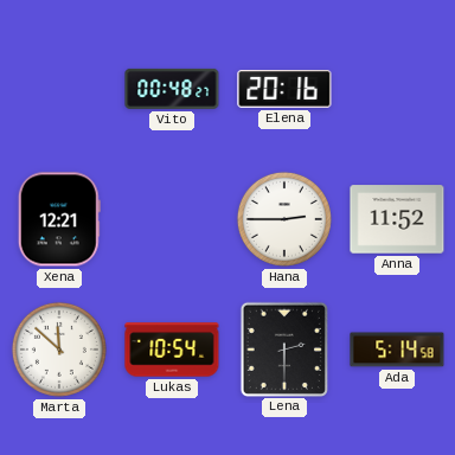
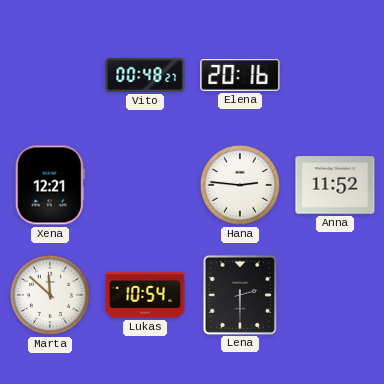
Hana: 2:45 -> 2:46 (240, 185)
Ada: 5:14 -> none (397, 350)
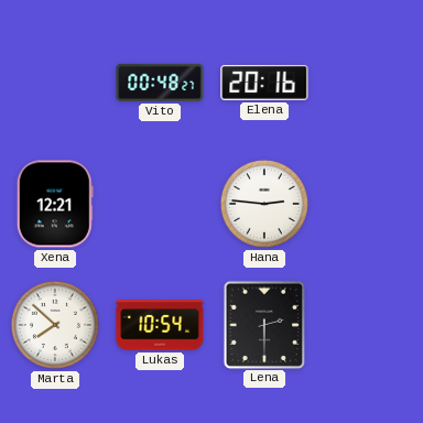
Anna: 11:52 -> none (335, 185)
Marta: 11:52 -> 7:52 (55, 325)
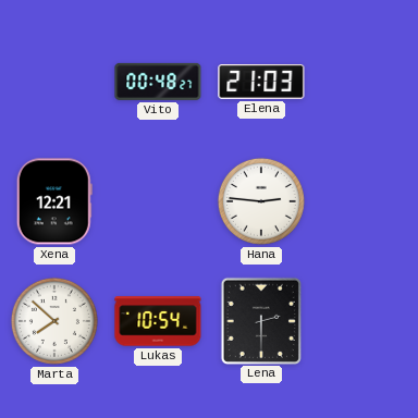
Elena: 20:16 -> 21:03 (261, 83)
